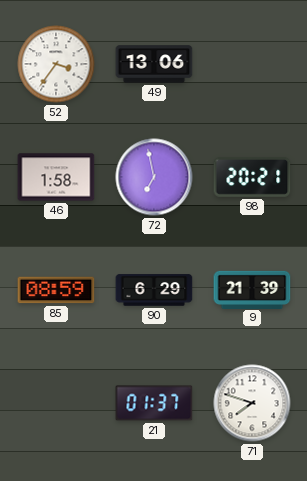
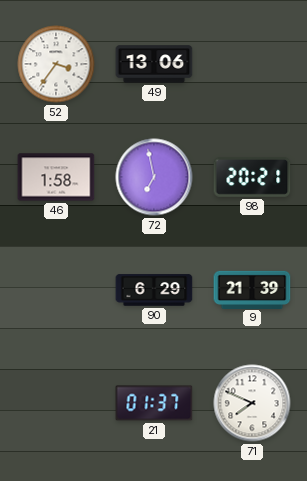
85: 08:59 -> none (56, 290)
71: 7:48 -> 7:49 (252, 403)
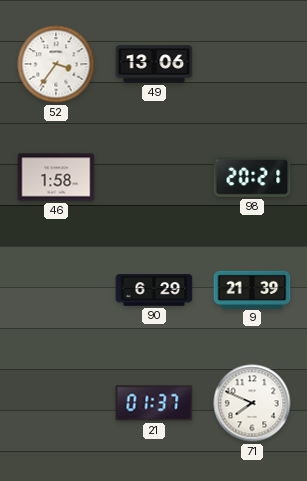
72: 6:58 -> none (154, 177)
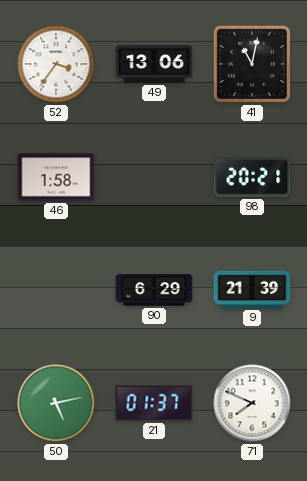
41: none -> 11:02 (252, 64)
50: none -> 5:13 (56, 403)
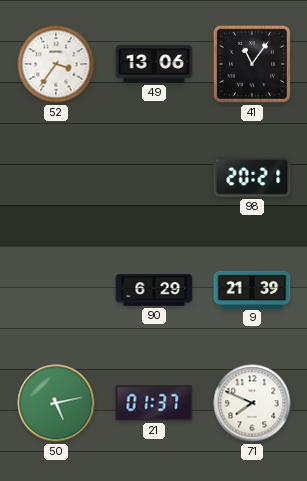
41: 11:02 -> 11:06 (252, 64)
46: 1:58 -> none (56, 177)
